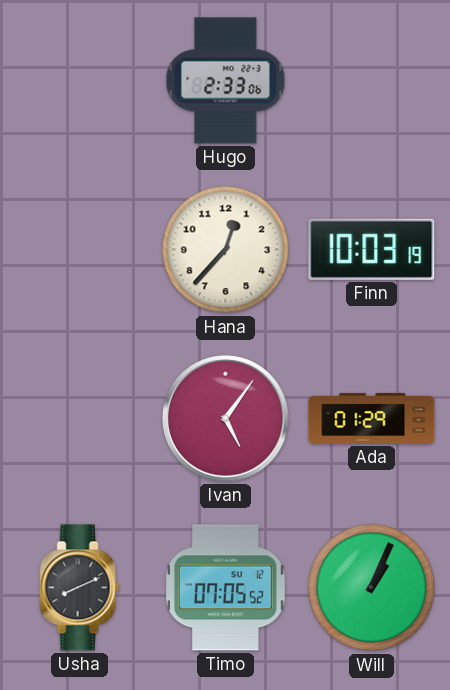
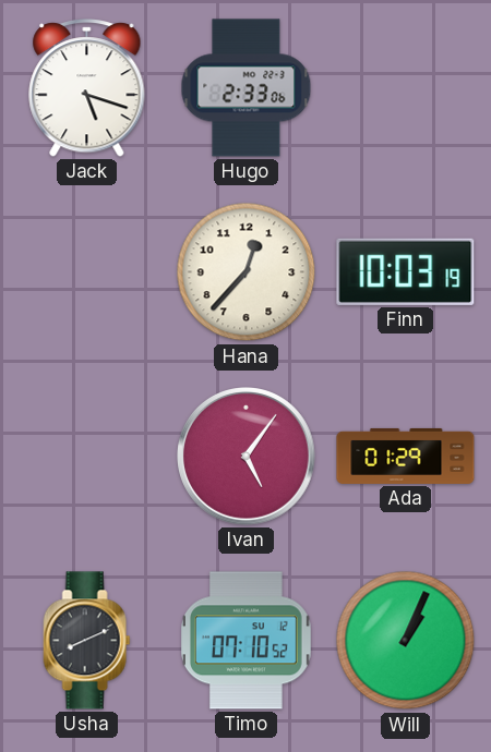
Jack: none -> 5:18 (87, 88)
Timo: 07:05 -> 07:10 (247, 641)
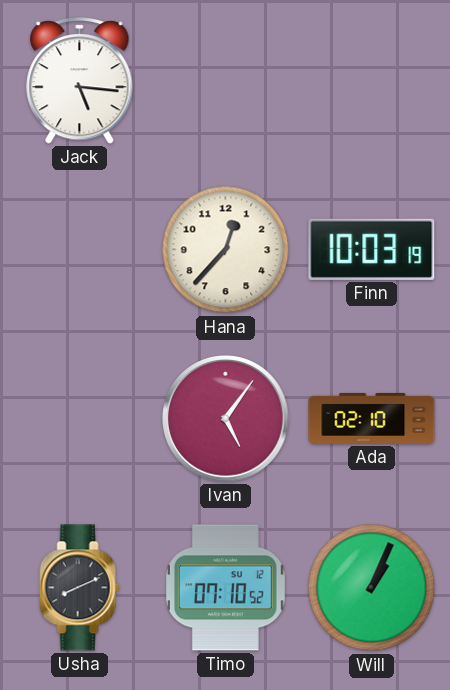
Jack: 5:18 -> 5:16 (80, 81)
Hugo: 2:33 -> none (247, 88)
Ada: 01:29 -> 02:10 (372, 418)
